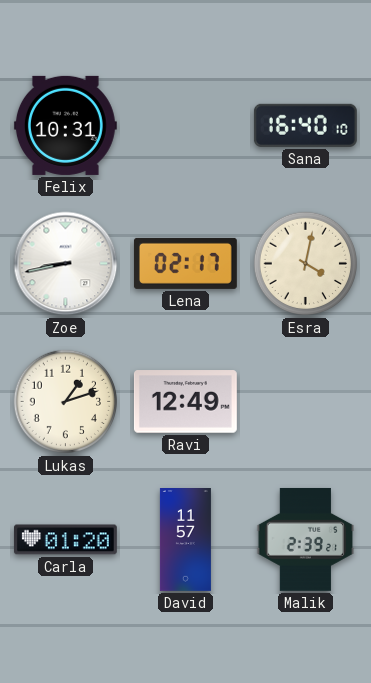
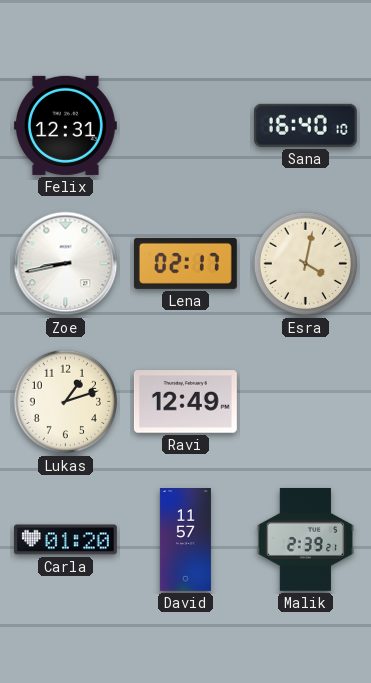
Felix: 10:31 -> 12:31 (65, 125)
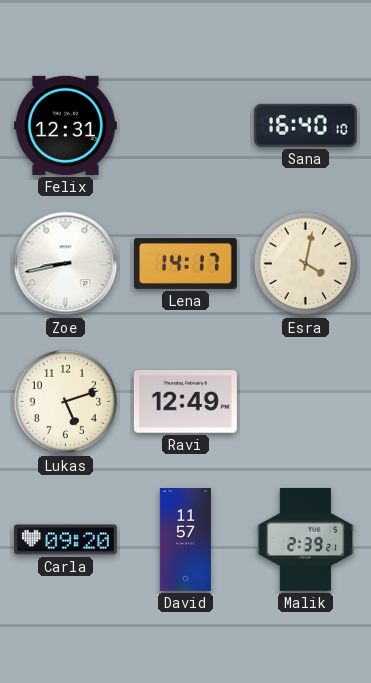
Lena: 02:17 -> 14:17 (185, 263)
Lukas: 1:12 -> 5:12 (66, 402)
Carla: 01:20 -> 09:20 (65, 540)
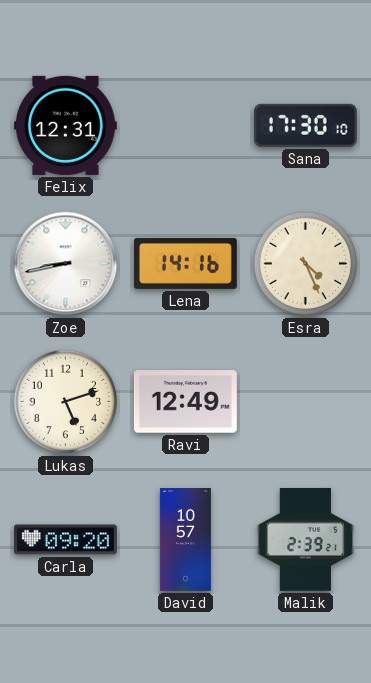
Sana: 16:40 -> 17:30 (305, 125)
Lena: 14:17 -> 14:16 (185, 263)
Esra: 4:02 -> 4:26 (306, 264)
David: 11:57 -> 10:57 (185, 540)
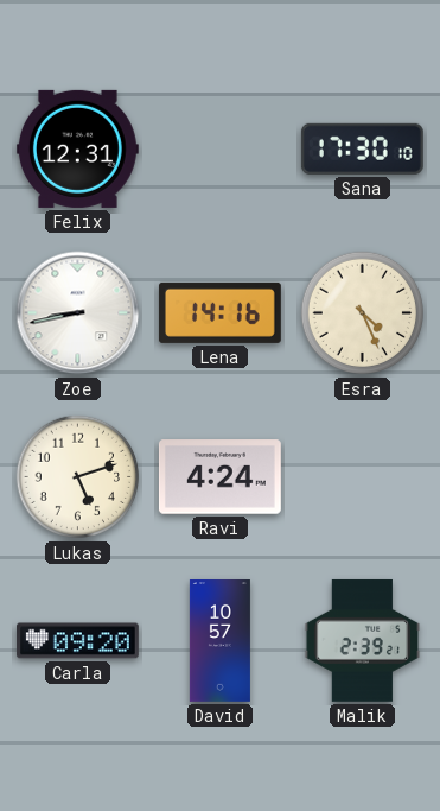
Ravi: 12:49 -> 4:24 (219, 477)
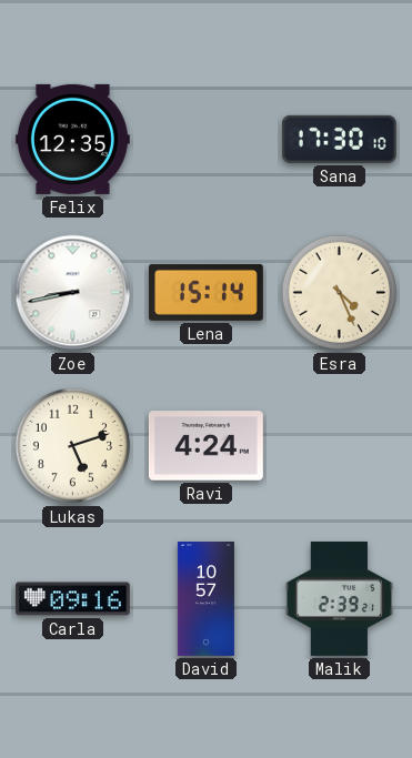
Felix: 12:31 -> 12:35 (72, 139)
Lena: 14:16 -> 15:14 (205, 292)
Carla: 09:20 -> 09:16 (72, 599)
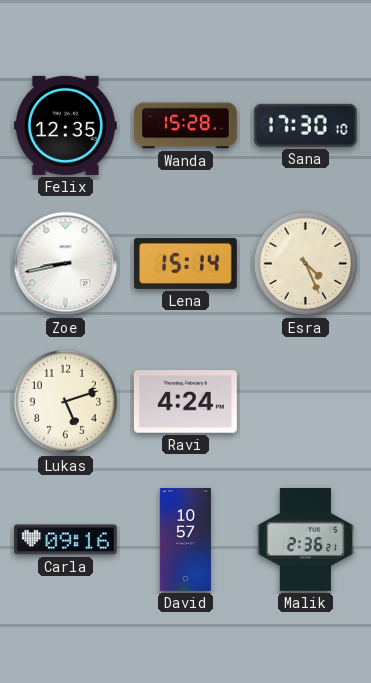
Wanda: none -> 15:28 (185, 126)
Malik: 2:39 -> 2:36 (306, 539)
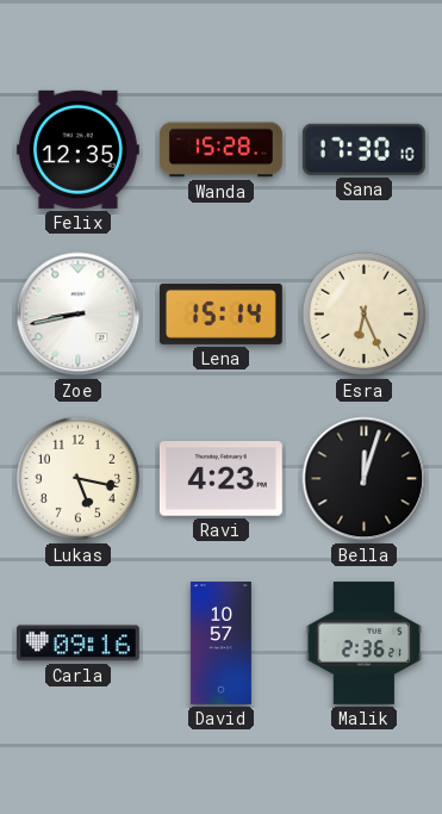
Esra: 4:26 -> 6:26 (365, 315)
Lukas: 5:12 -> 5:17 (79, 479)
Ravi: 4:24 -> 4:23 (220, 479)
Bella: none -> 12:03 (365, 479)
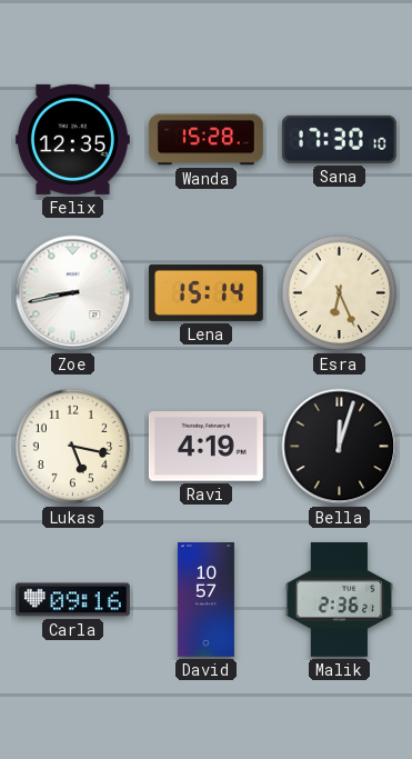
Ravi: 4:23 -> 4:19 (205, 447)
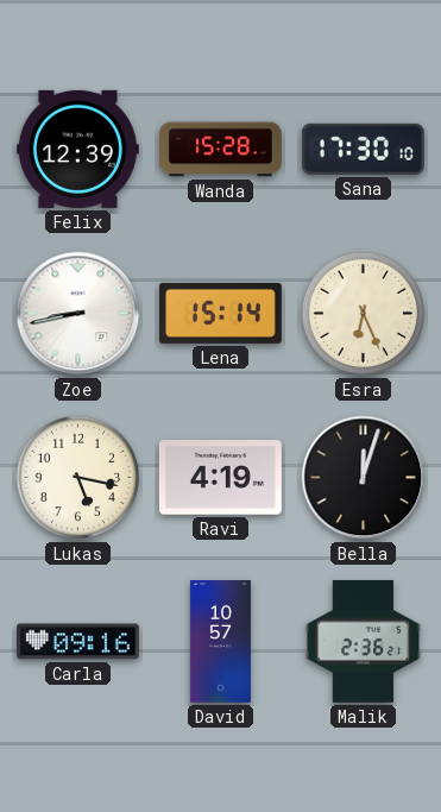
Felix: 12:35 -> 12:39 (77, 149)
